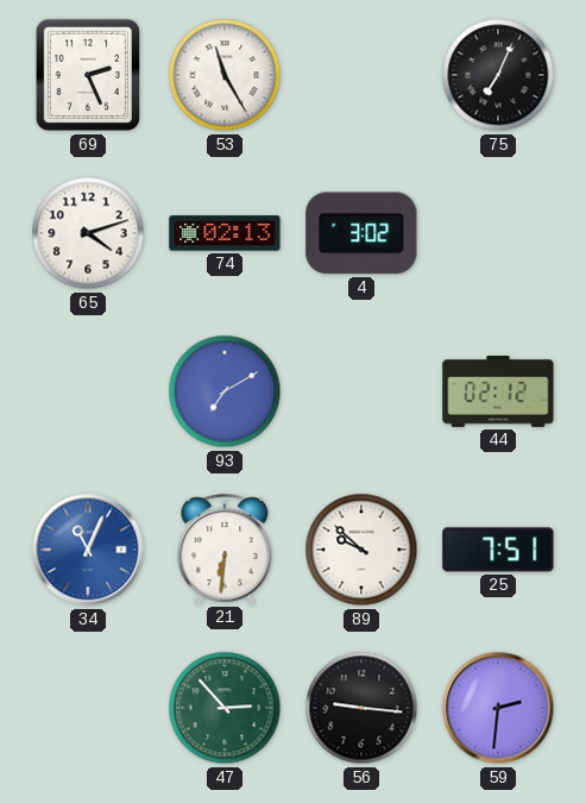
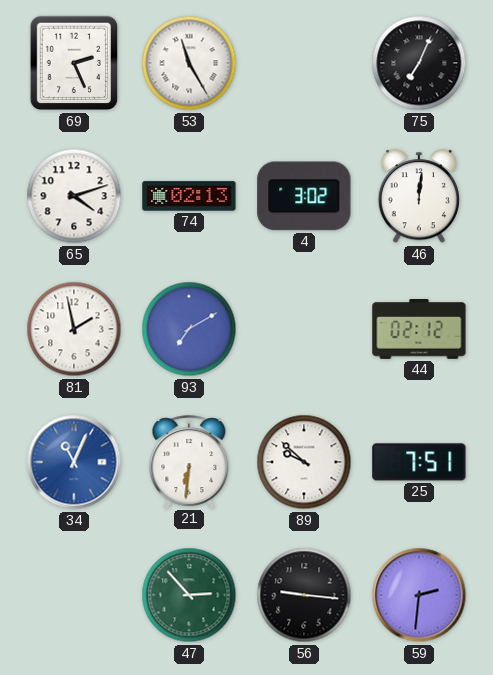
46: none -> 12:01 (419, 197)
81: none -> 1:58 (74, 329)
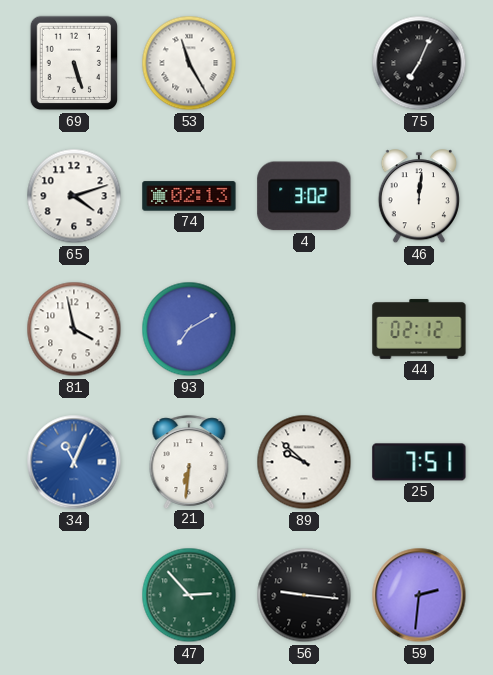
69: 2:26 -> 5:27 (73, 63)
81: 1:58 -> 3:58 (74, 329)
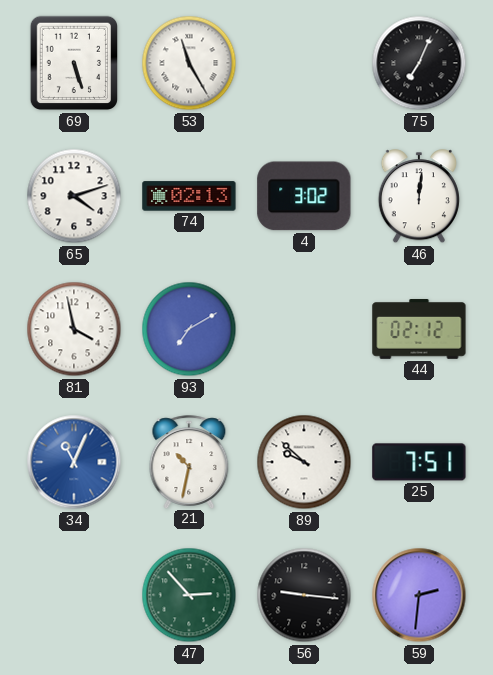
21: 6:31 -> 10:32 (189, 462)
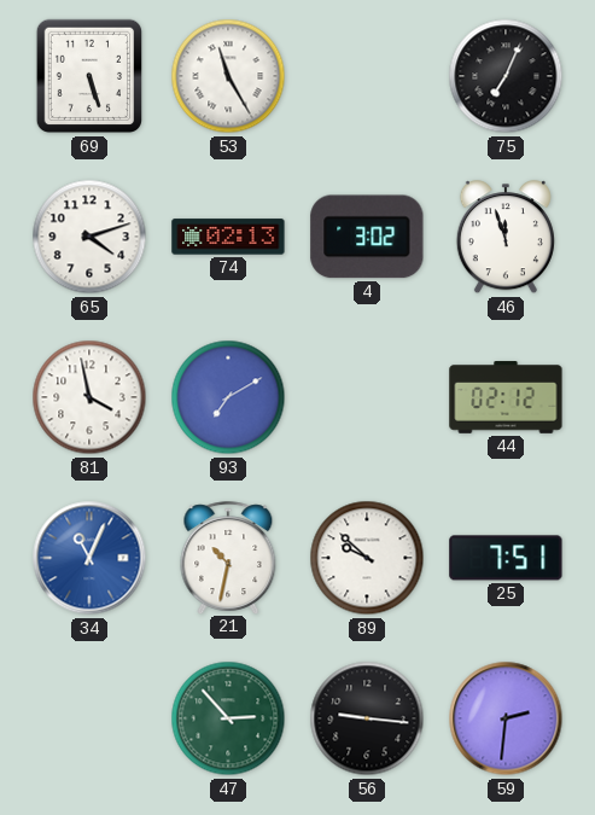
46: 12:01 -> 11:57 (506, 238)
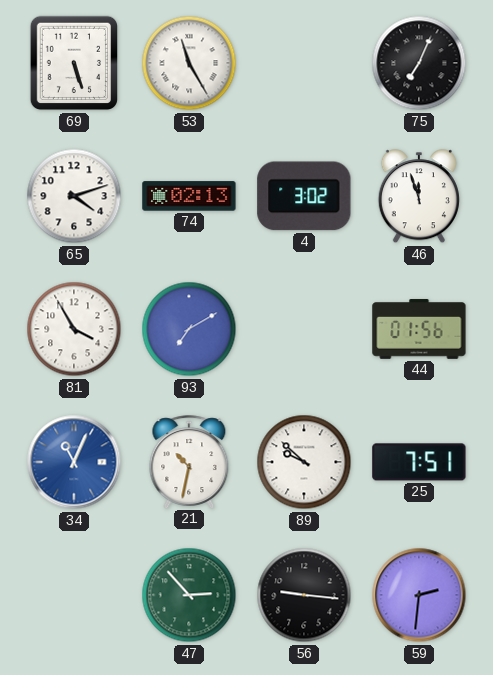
81: 3:58 -> 3:55 (74, 329)
44: 02:12 -> 01:56 (419, 329)
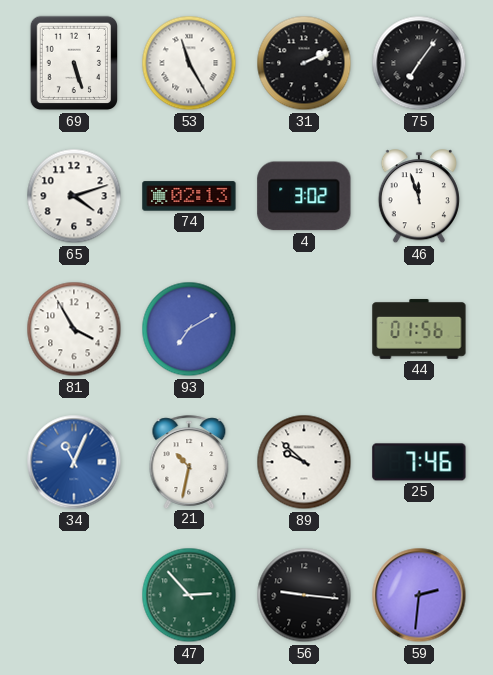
31: none -> 2:11 (304, 63)
75: 7:04 -> 7:06 (419, 63)
25: 7:51 -> 7:46 (419, 462)
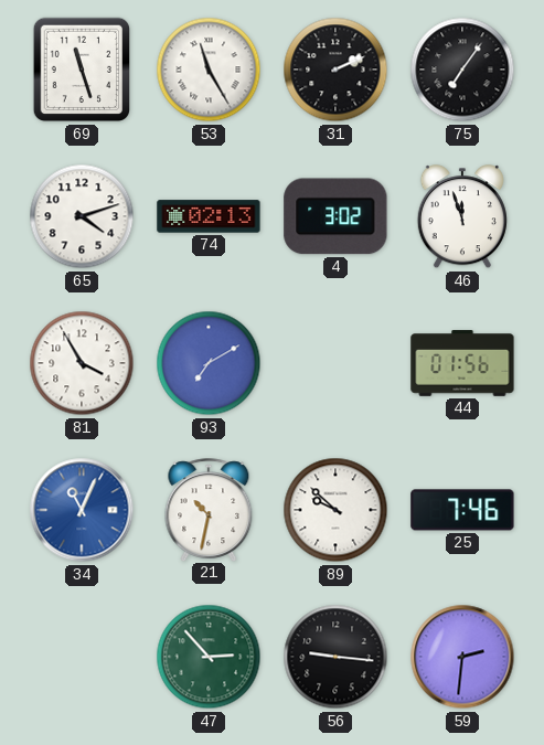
69: 5:27 -> 11:27 (81, 70)
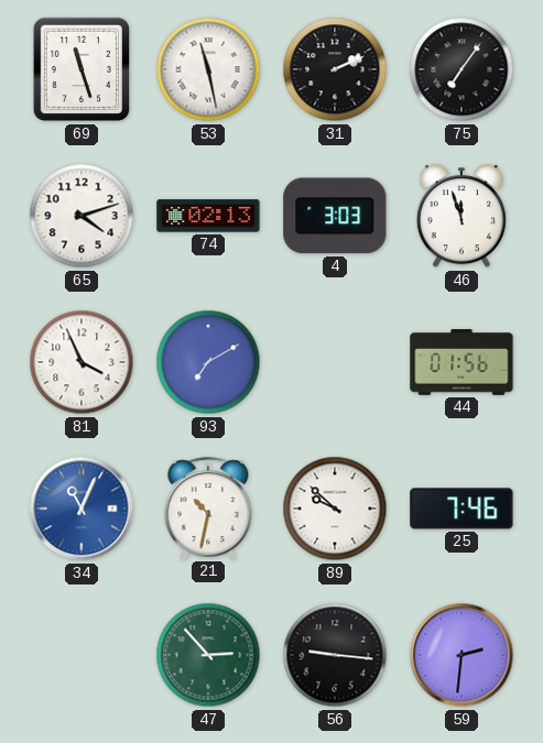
53: 11:25 -> 11:28 (208, 69)
4: 3:02 -> 3:03 (335, 216)
81: 3:55 -> 3:56 (82, 362)
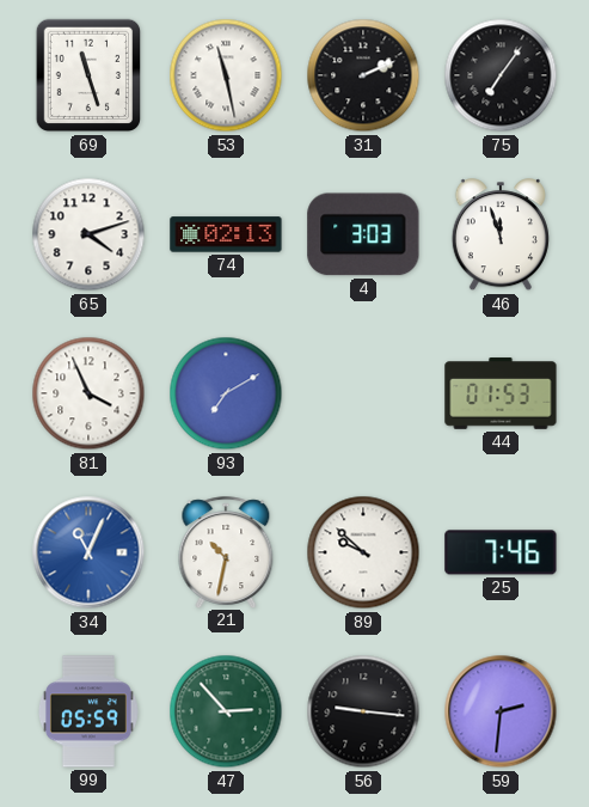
44: 01:56 -> 01:53 (501, 393)
99: none -> 05:59 (88, 711)
